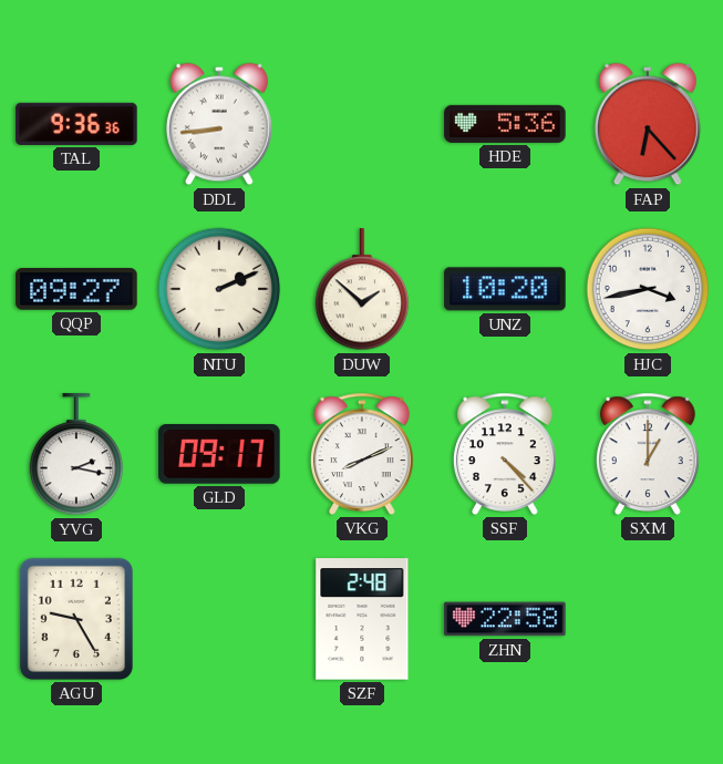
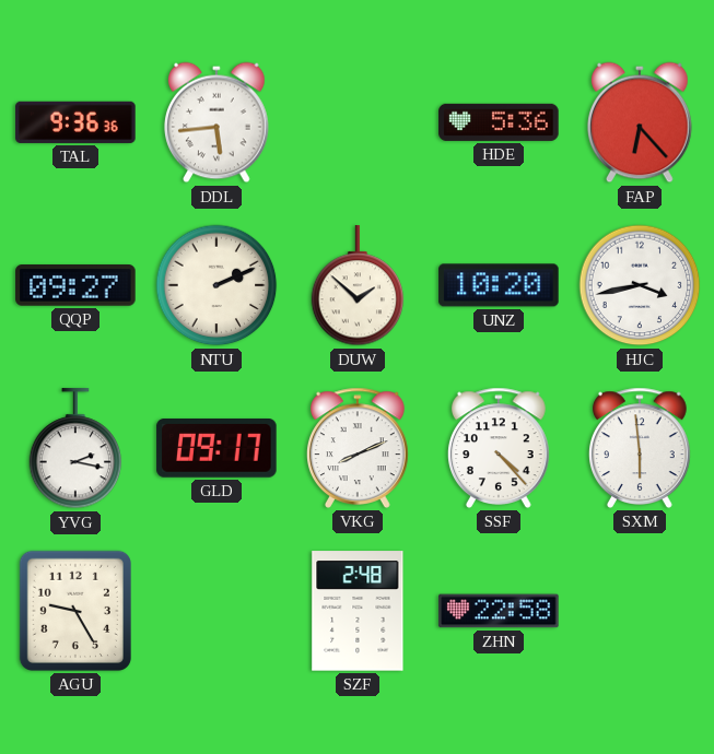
DDL: 8:44 -> 5:44 (218, 122)
SXM: 1:00 -> 5:59 (641, 448)
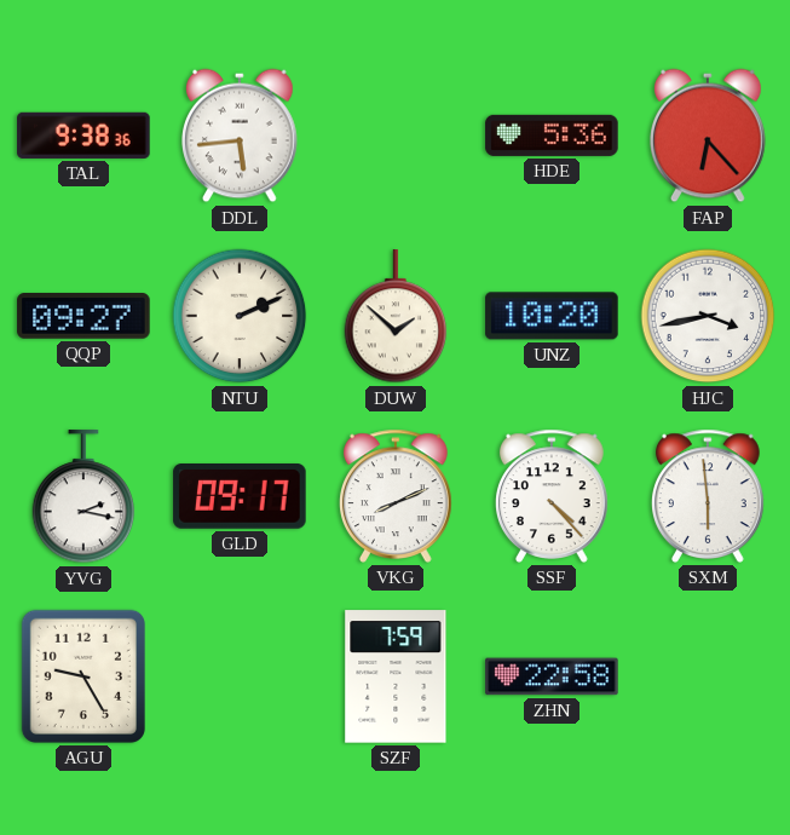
TAL: 9:36 -> 9:38 (83, 136)
SZF: 2:48 -> 7:59 (396, 676)
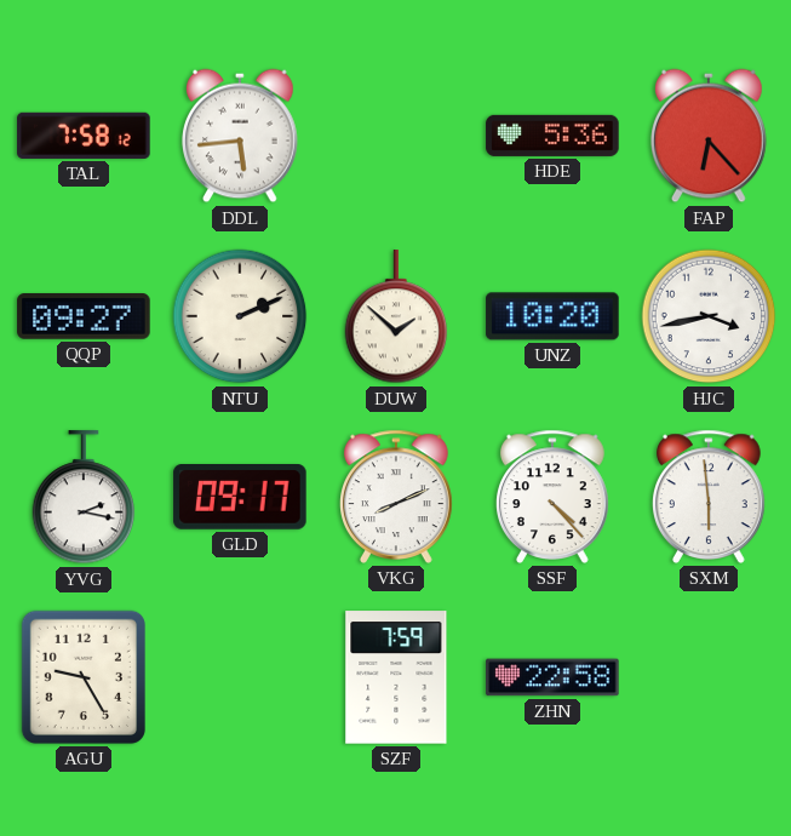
TAL: 9:38 -> 7:58 (84, 136)
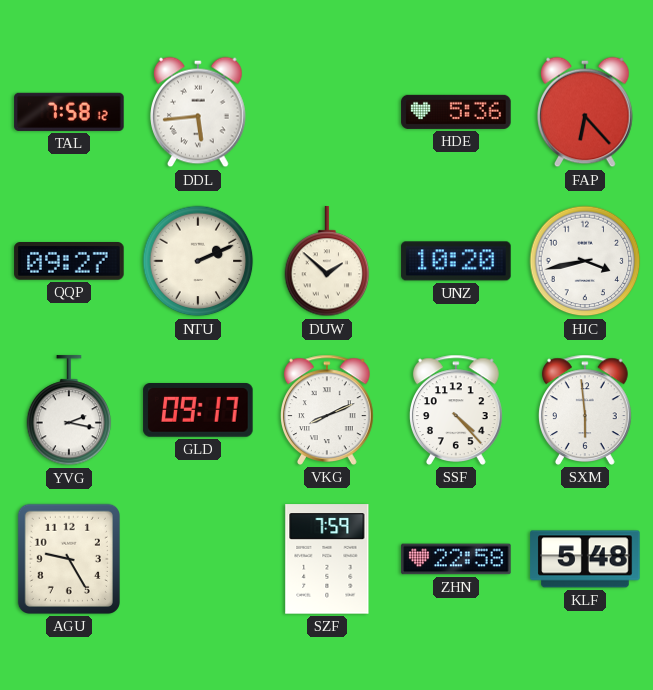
KLF: none -> 5:48 (585, 559)
